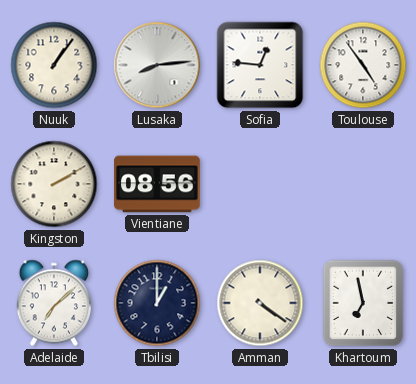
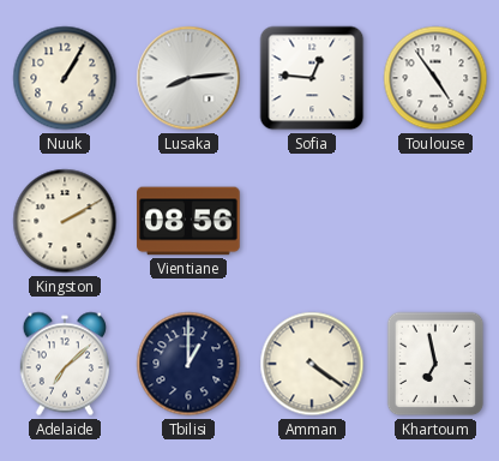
Nuuk: 1:06 -> 1:05 (65, 78)
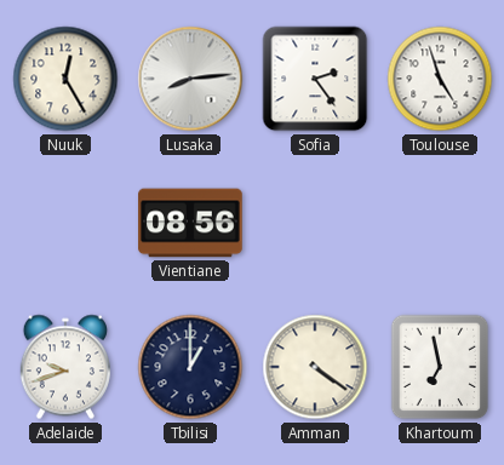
Nuuk: 1:05 -> 12:25 (65, 79)
Sofia: 12:46 -> 2:24 (315, 79)
Toulouse: 4:54 -> 4:57 (440, 79)
Kingston: 2:10 -> none (65, 221)
Adelaide: 7:08 -> 9:42 (65, 367)
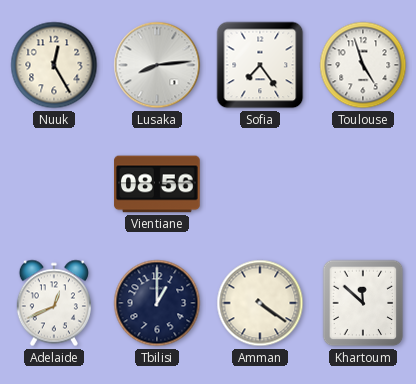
Sofia: 2:24 -> 7:24 (260, 65)
Adelaide: 9:42 -> 12:41 (54, 303)
Khartoum: 6:58 -> 11:52 (363, 303)
